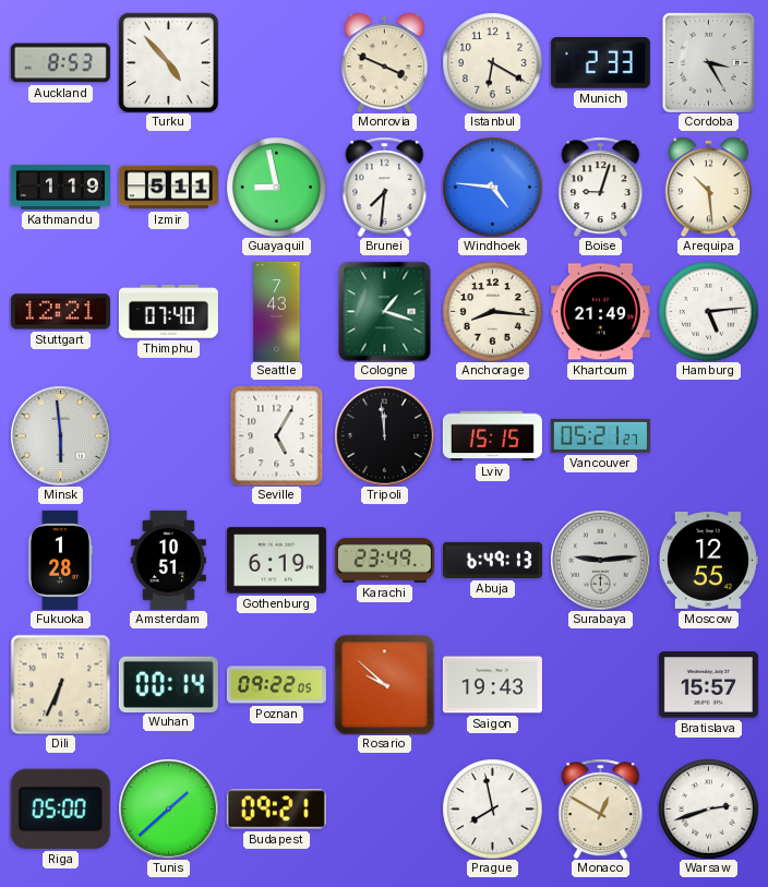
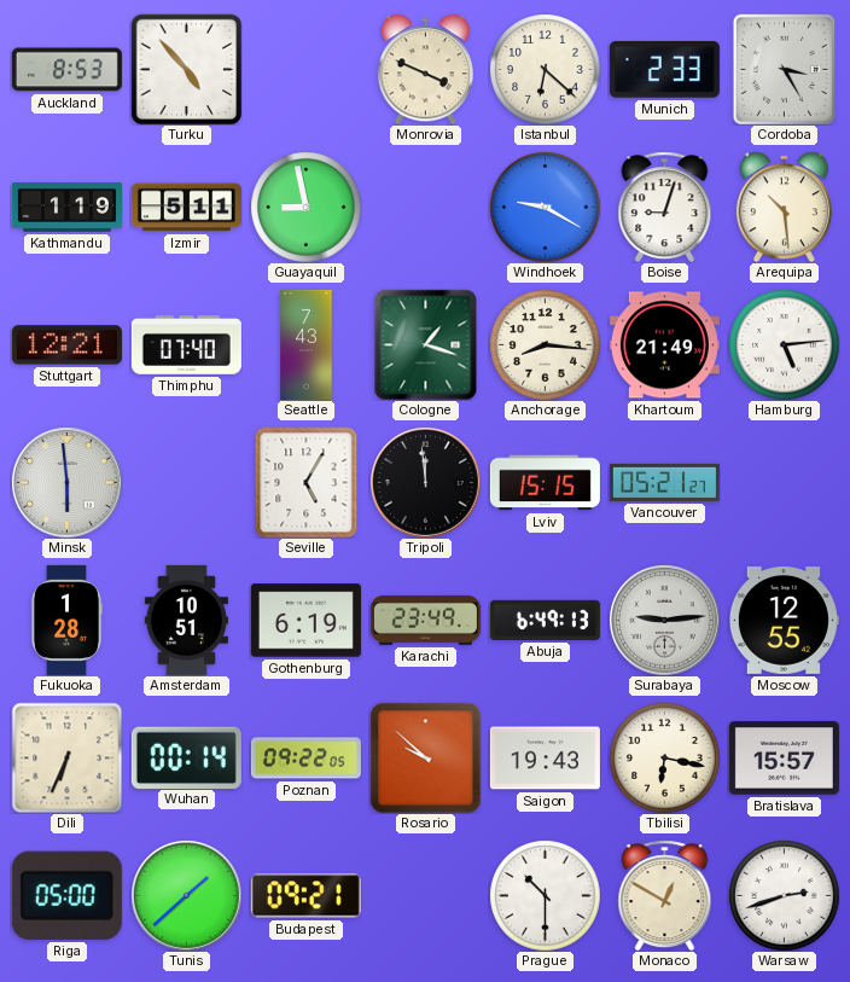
Istanbul: 6:20 -> 6:22 (545, 69)
Brunei: 7:31 -> none (385, 187)
Windhoek: 4:46 -> 9:20 (545, 207)
Tbilisi: none -> 6:17 (664, 757)
Prague: 7:58 -> 10:30 (545, 895)
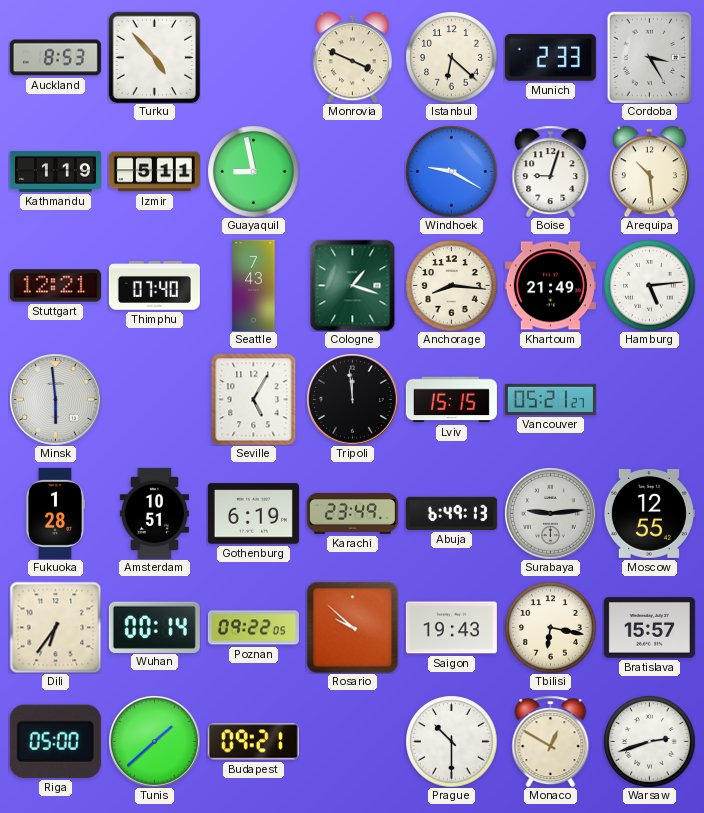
Dili: 6:34 -> 6:36 (55, 627)
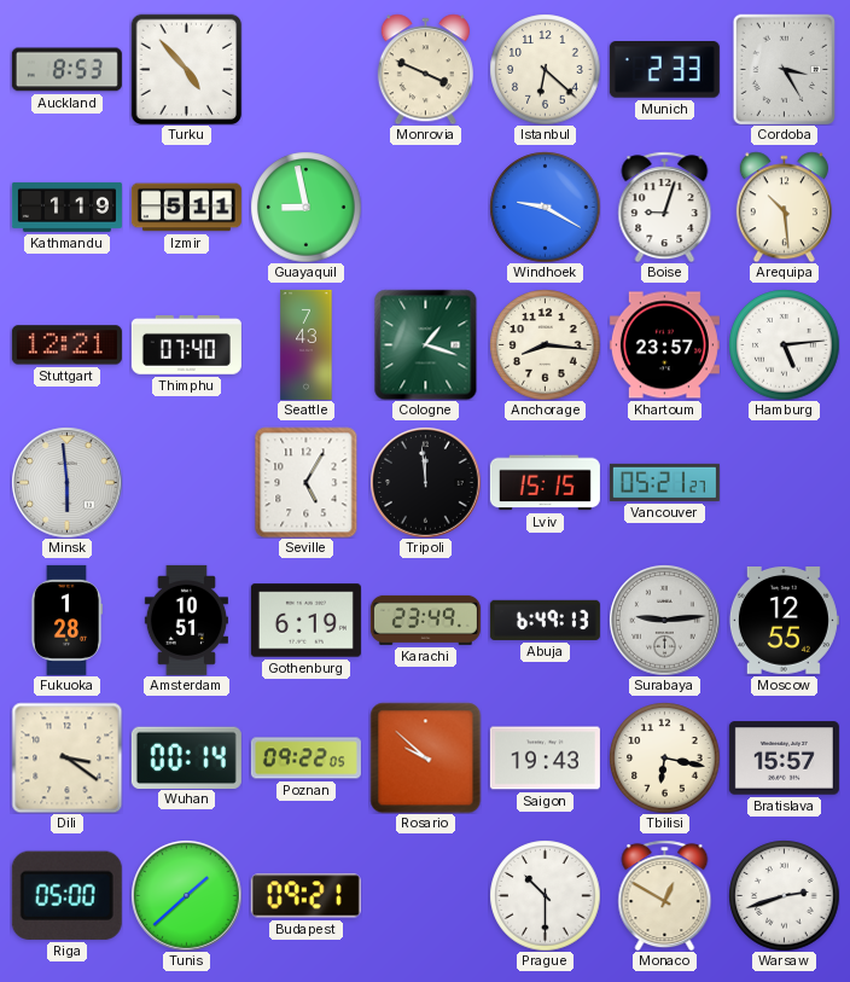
Khartoum: 21:49 -> 23:57 (664, 345)
Dili: 6:36 -> 3:21 (66, 757)
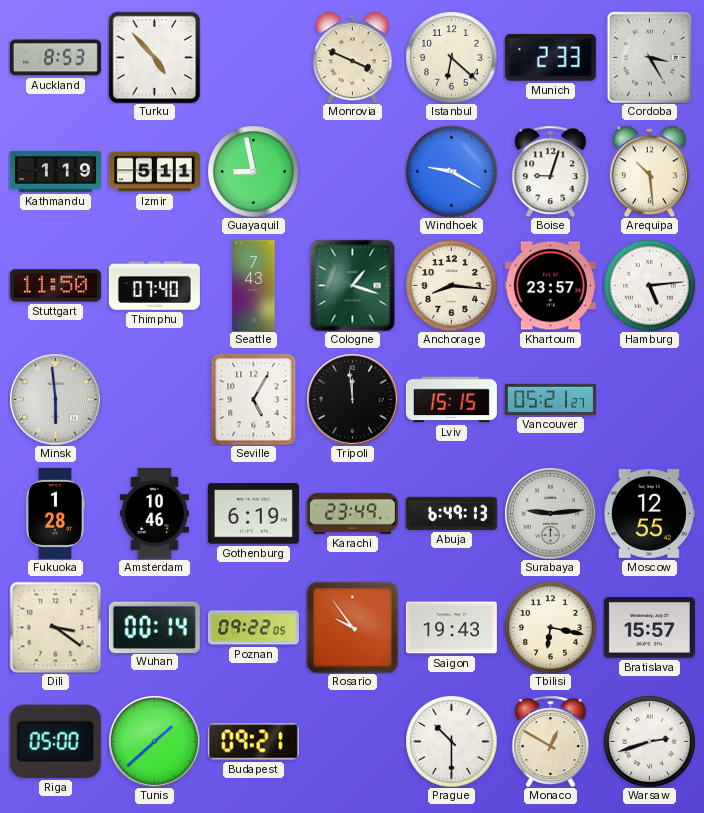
Stuttgart: 12:21 -> 11:50 (55, 286)
Amsterdam: 10:51 -> 10:46 (154, 513)
Rosario: 9:52 -> 9:54 (352, 627)
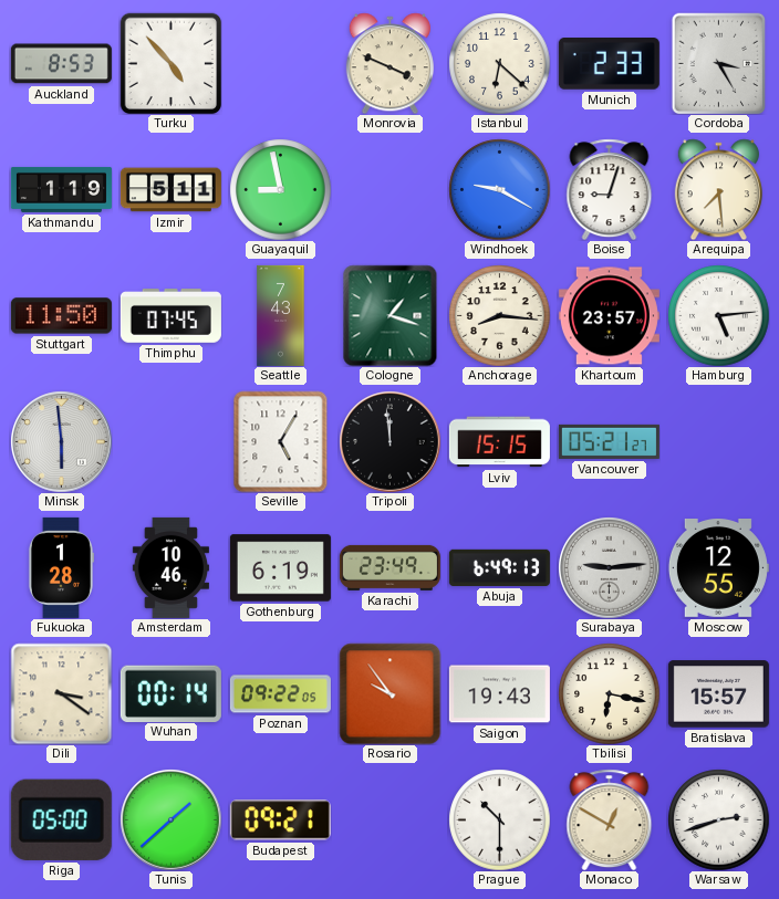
Arequipa: 10:29 -> 7:29 (718, 189)
Thimphu: 07:40 -> 07:45 (170, 316)
